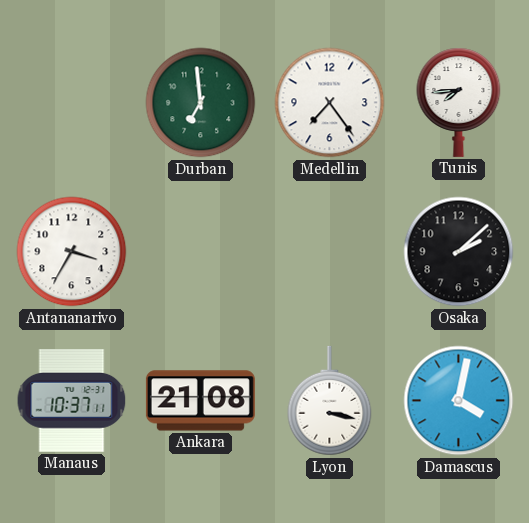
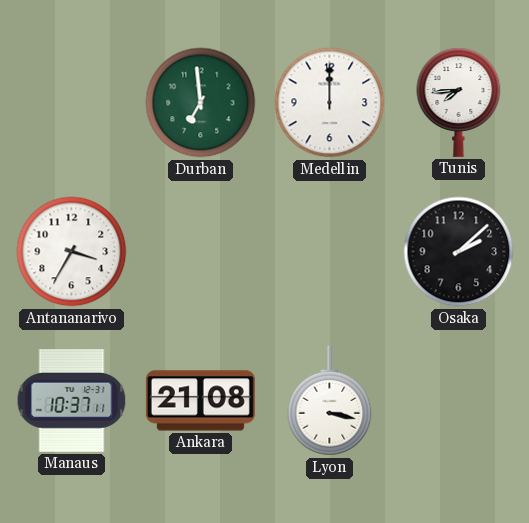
Medellin: 7:24 -> 12:00 (330, 103)
Damascus: 4:02 -> none (459, 401)
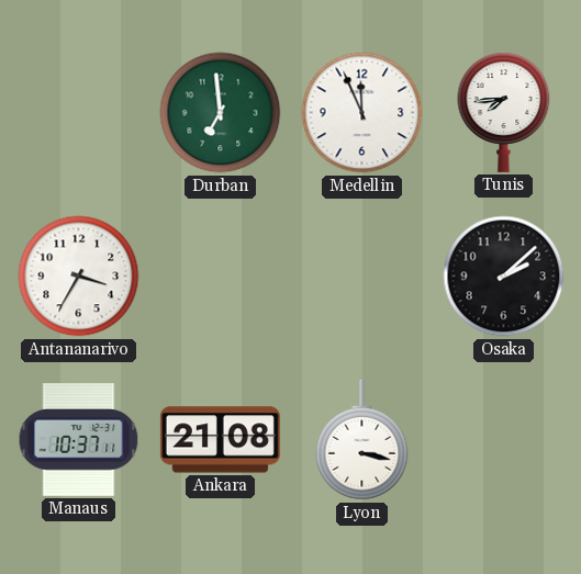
Medellin: 12:00 -> 11:56 (362, 113)
